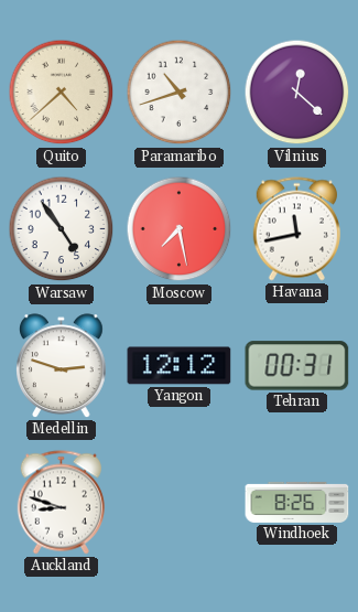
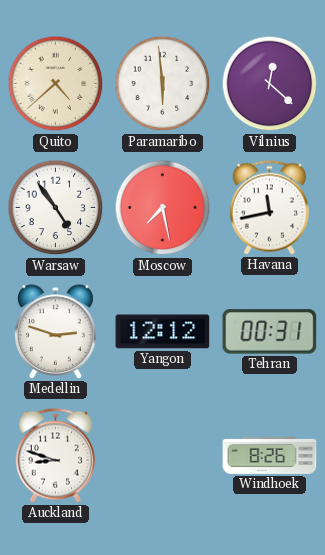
Paramaribo: 10:42 -> 5:59 (163, 84)
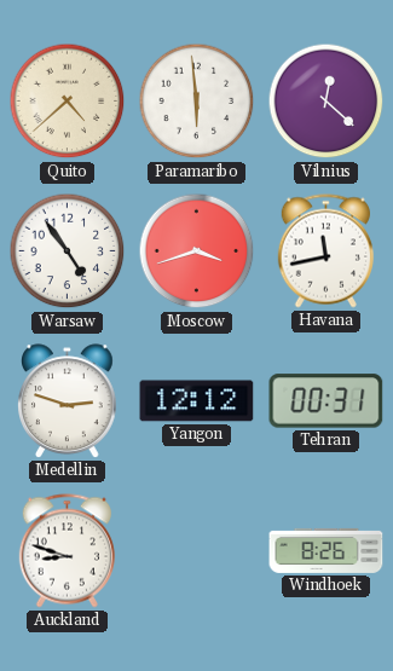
Moscow: 7:28 -> 3:42 (197, 251)
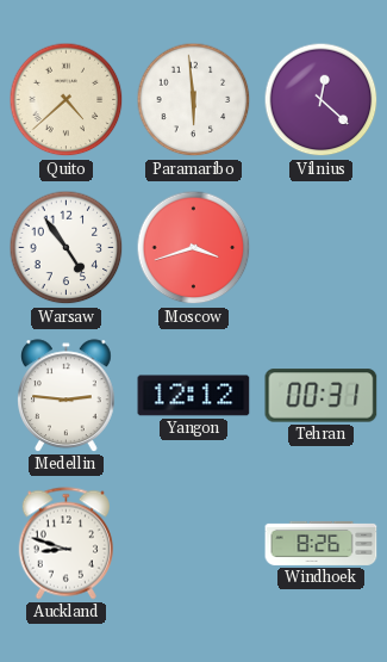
Havana: 11:43 -> none (325, 251)
Medellin: 2:48 -> 2:46 (67, 396)
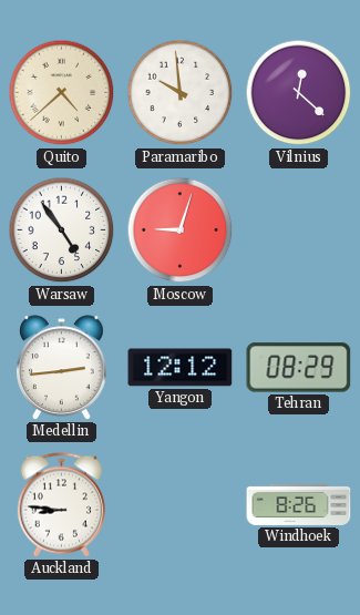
Paramaribo: 5:59 -> 9:59 (181, 93)
Moscow: 3:42 -> 9:03 (181, 230)
Medellin: 2:46 -> 2:44 (62, 368)
Tehran: 00:31 -> 08:29 (299, 368)
Auckland: 8:48 -> 8:46 (61, 505)
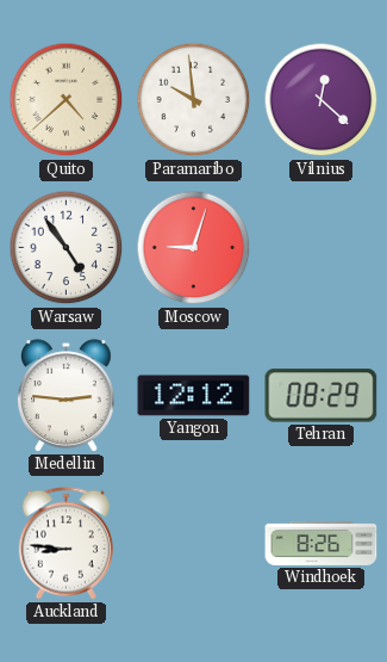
Medellin: 2:44 -> 2:46 (67, 396)
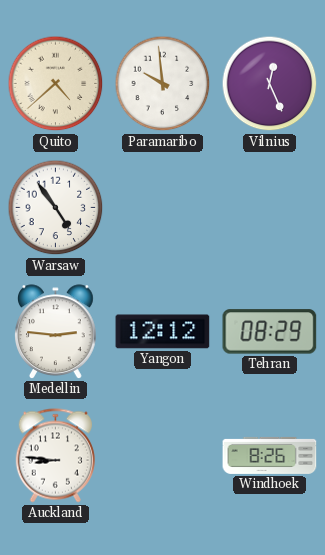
Vilnius: 12:22 -> 12:26 (270, 84)
Moscow: 9:03 -> none (194, 248)
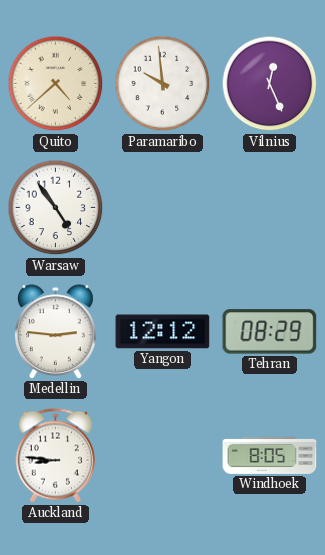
Windhoek: 8:26 -> 8:05 (270, 455)
